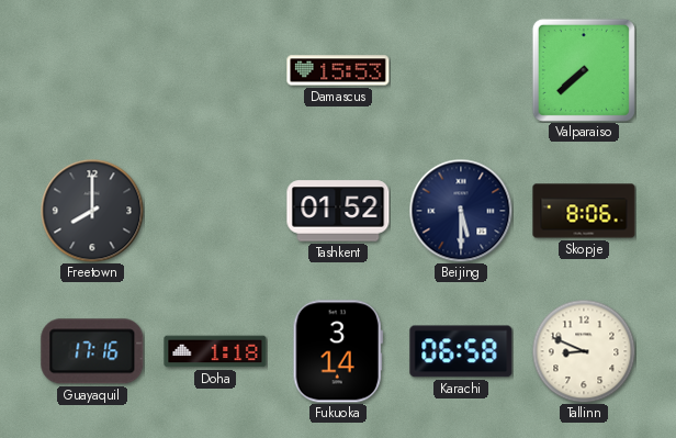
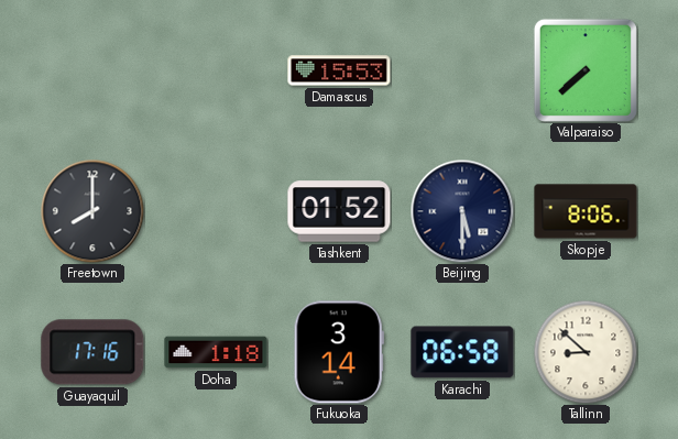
Tallinn: 8:49 -> 8:52 (586, 352)
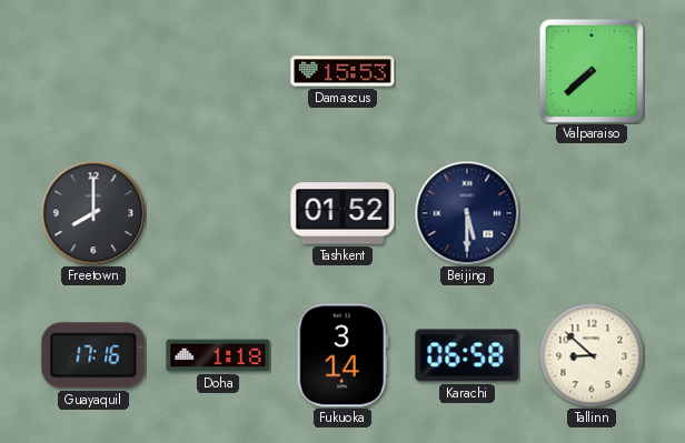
Skopje: 8:06 -> none (586, 211)
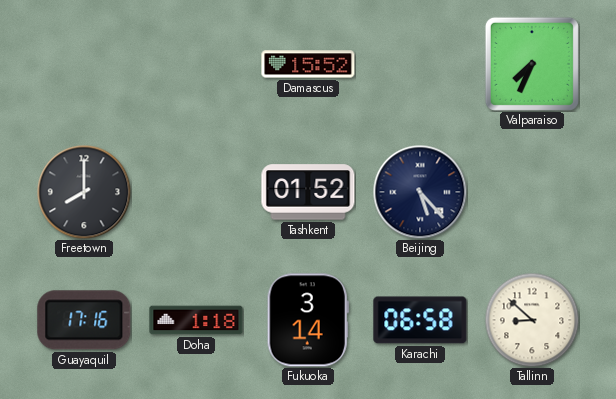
Damascus: 15:53 -> 15:52 (308, 64)
Valparaiso: 7:38 -> 7:34 (532, 64)
Beijing: 5:30 -> 5:23 (420, 192)
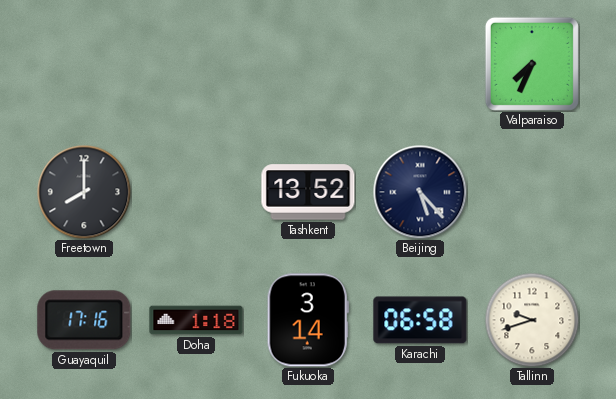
Damascus: 15:52 -> none (308, 64)
Tashkent: 01:52 -> 13:52 (308, 192)
Tallinn: 8:52 -> 9:42 (532, 320)
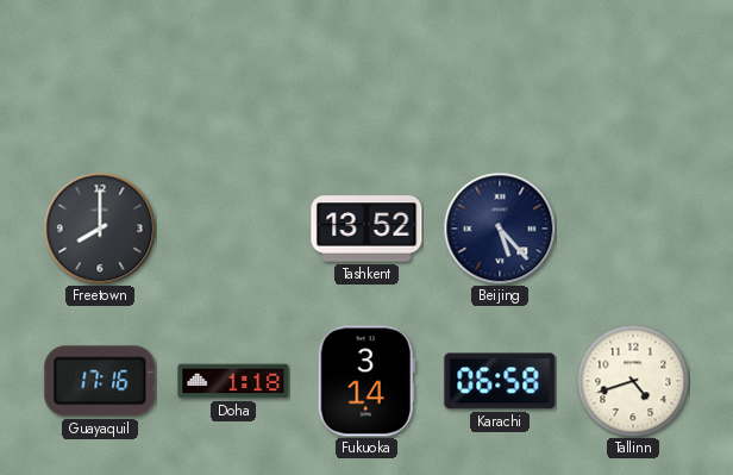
Valparaiso: 7:34 -> none (532, 64)
Tallinn: 9:42 -> 4:42 (633, 381)
